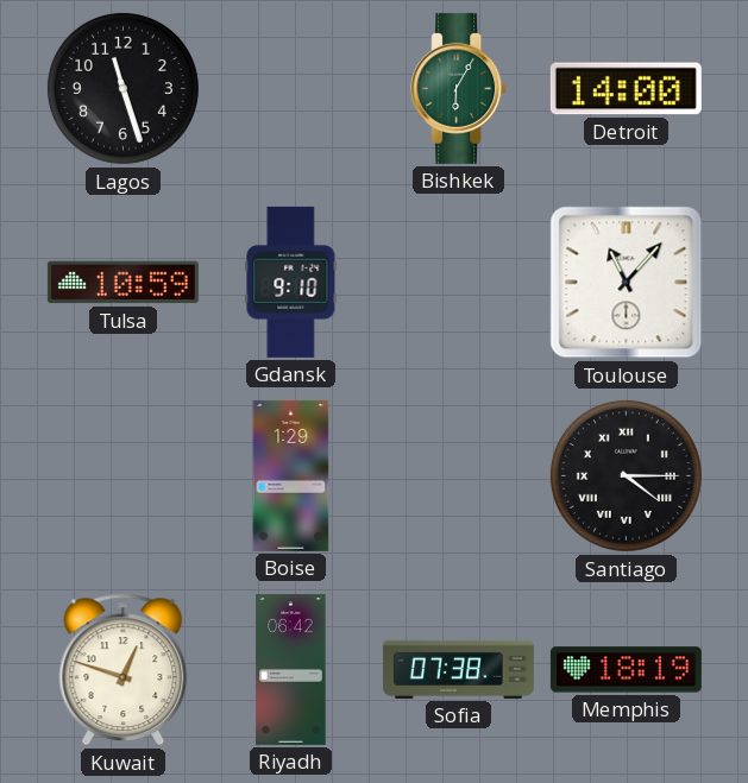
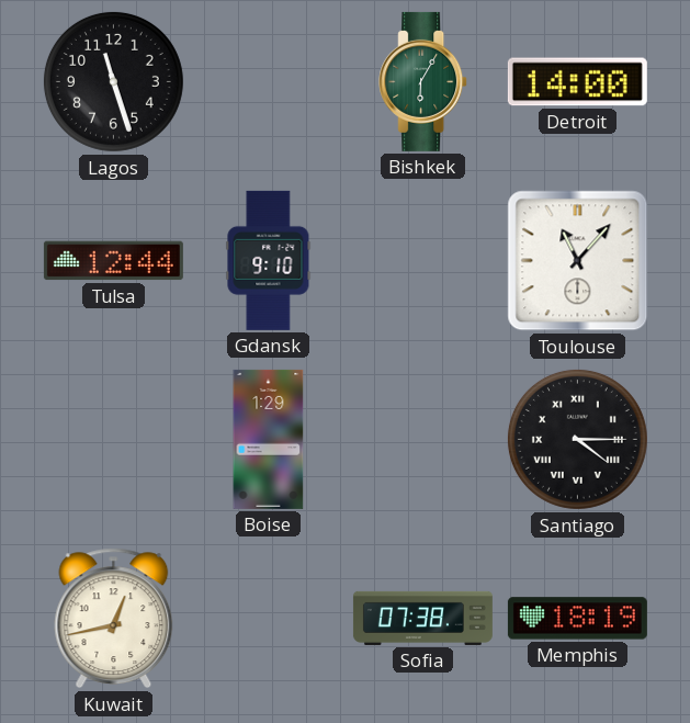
Tulsa: 10:59 -> 12:44 (113, 261)
Kuwait: 12:48 -> 12:43 (114, 619)
Riyadh: 06:42 -> none (291, 669)
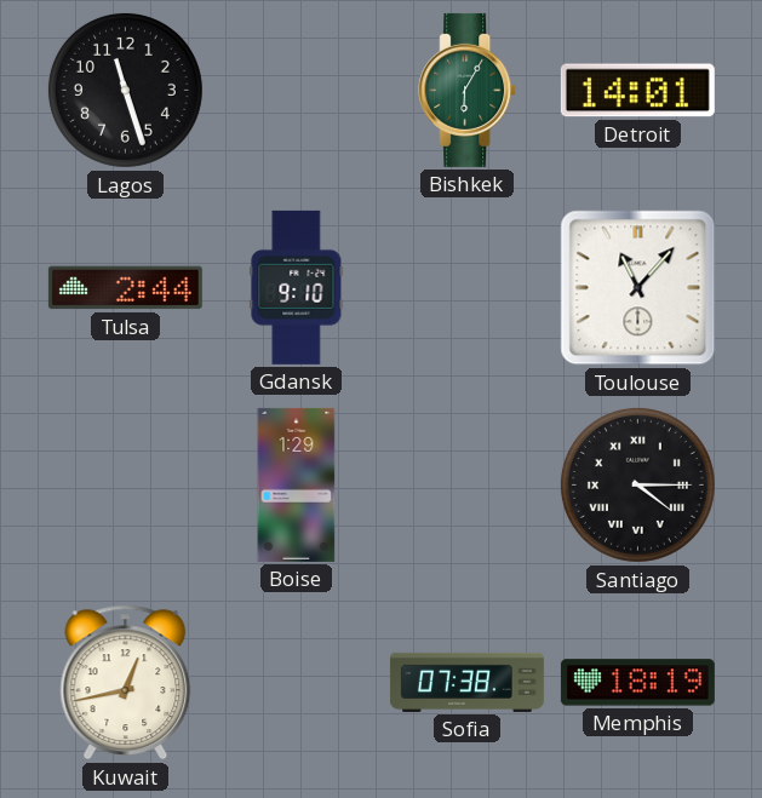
Detroit: 14:00 -> 14:01 (637, 91)
Tulsa: 12:44 -> 2:44 (125, 288)
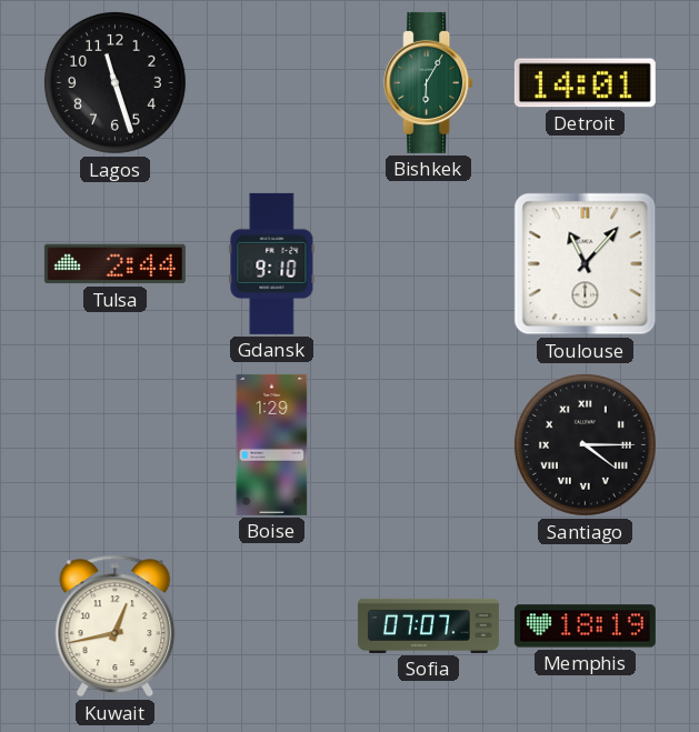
Sofia: 07:38 -> 07:07 (428, 625)
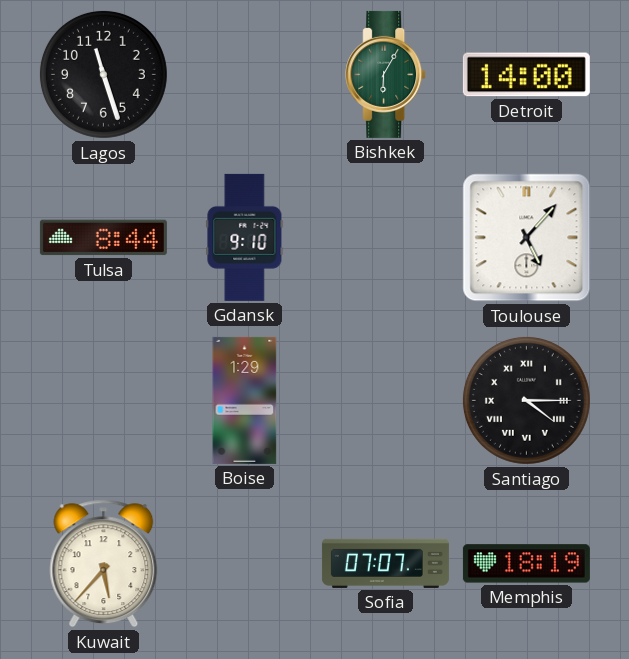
Detroit: 14:01 -> 14:00 (526, 75)
Tulsa: 2:44 -> 8:44 (103, 238)
Toulouse: 11:07 -> 5:07 (527, 238)
Kuwait: 12:43 -> 5:37 (104, 564)
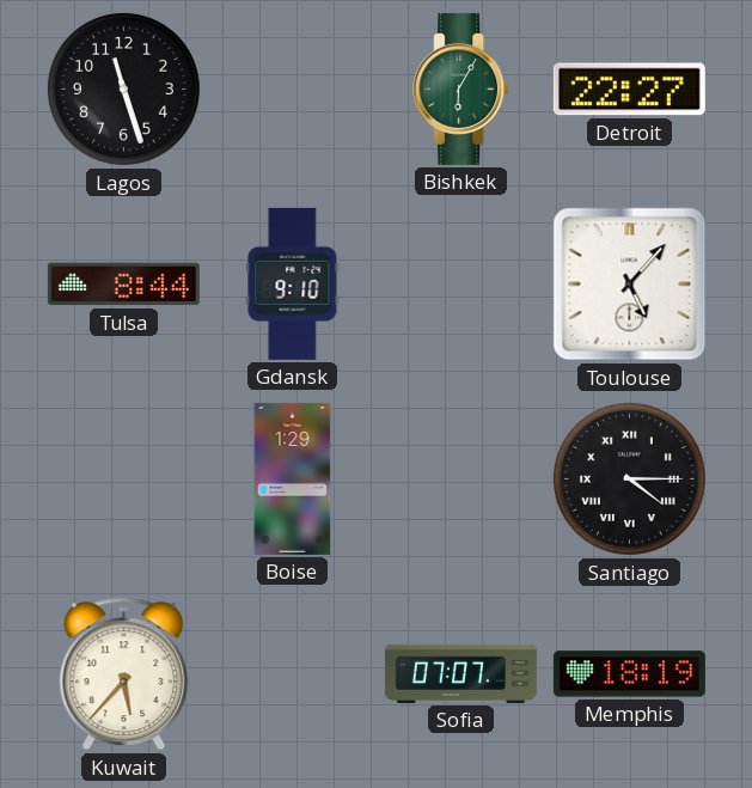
Detroit: 14:00 -> 22:27 (629, 90)
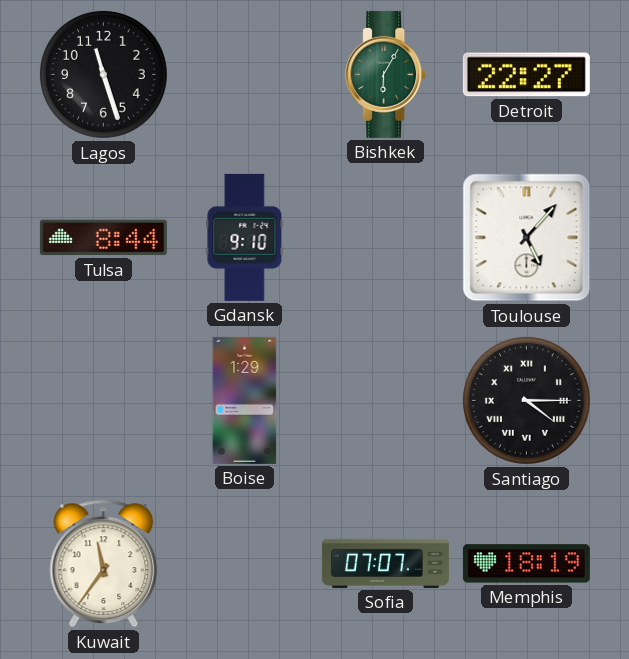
Kuwait: 5:37 -> 11:36 (104, 564)
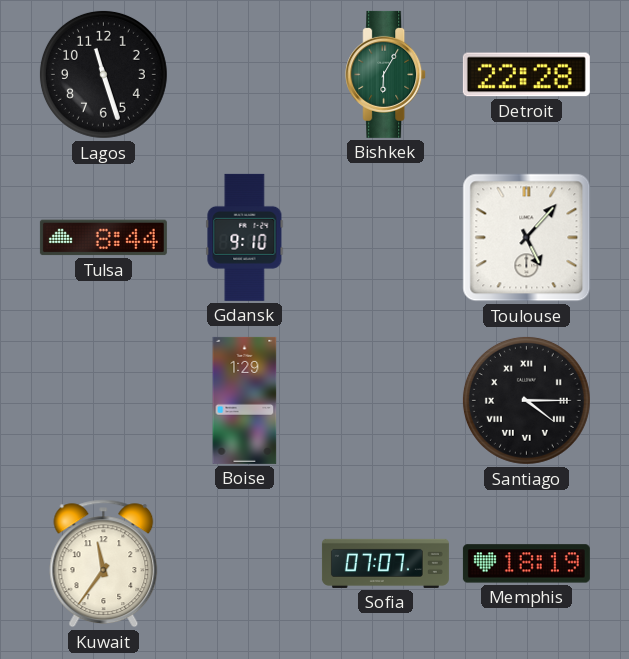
Detroit: 22:27 -> 22:28 (526, 75)
